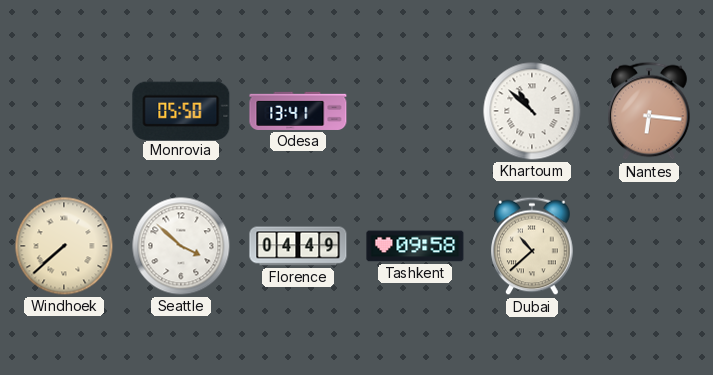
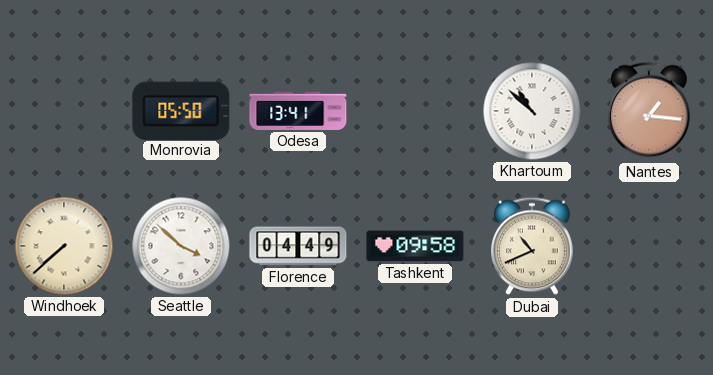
Nantes: 6:16 -> 1:16 (649, 111)
Dubai: 10:38 -> 10:41 (532, 246)
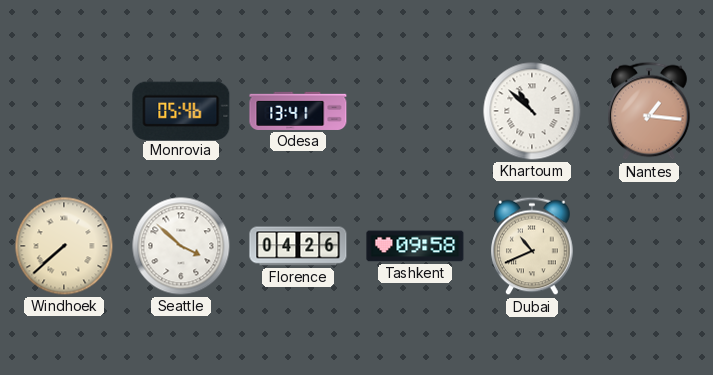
Monrovia: 05:50 -> 05:46 (181, 110)
Florence: 04:49 -> 04:26 (298, 246)
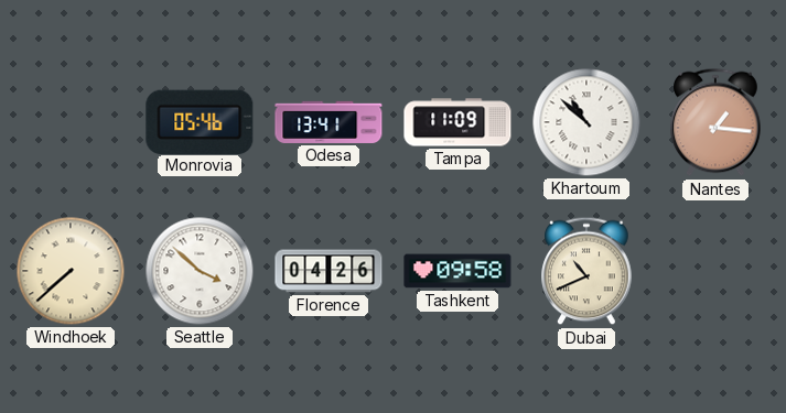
Tampa: none -> 11:09 (457, 122)
